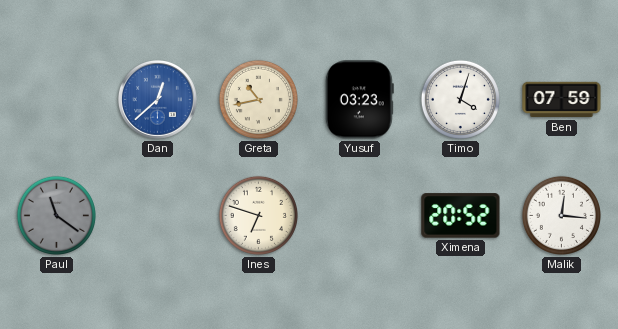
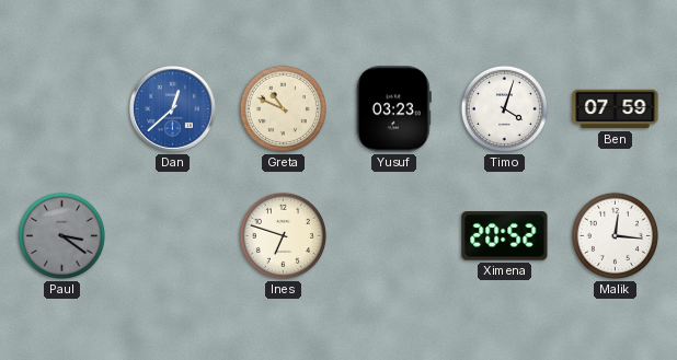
Greta: 10:43 -> 10:49 (283, 108)
Paul: 11:21 -> 3:21 (61, 235)
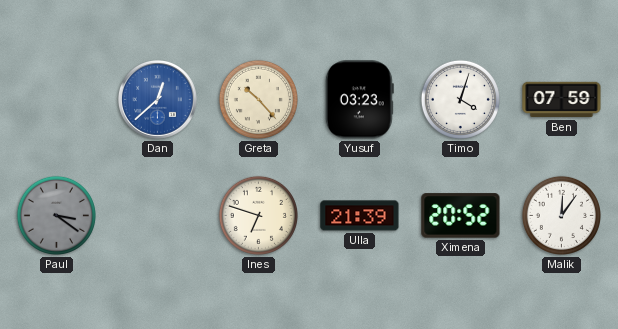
Greta: 10:49 -> 10:23 (258, 99)
Ulla: none -> 21:39 (360, 216)
Malik: 12:16 -> 12:06 (561, 215)
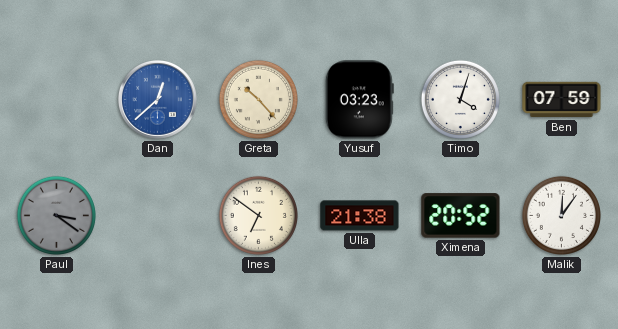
Ines: 6:48 -> 6:51 (258, 215)
Ulla: 21:39 -> 21:38 (360, 216)
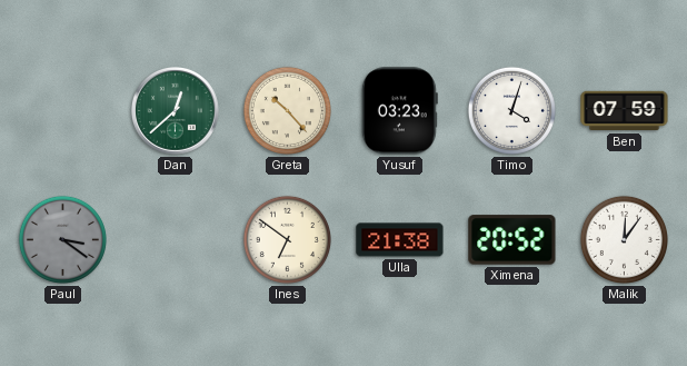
Dan dial: blue -> green (176, 111)
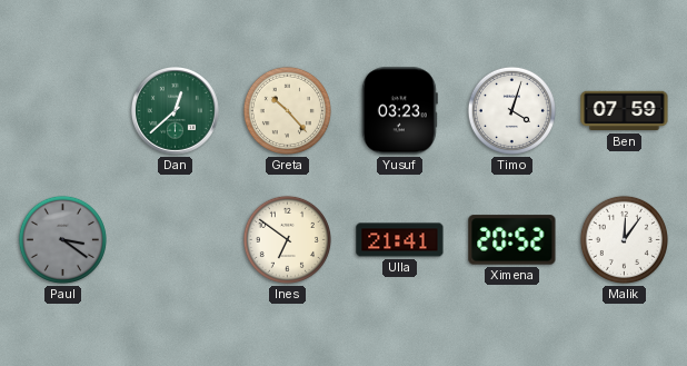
Ulla: 21:38 -> 21:41 (400, 240)
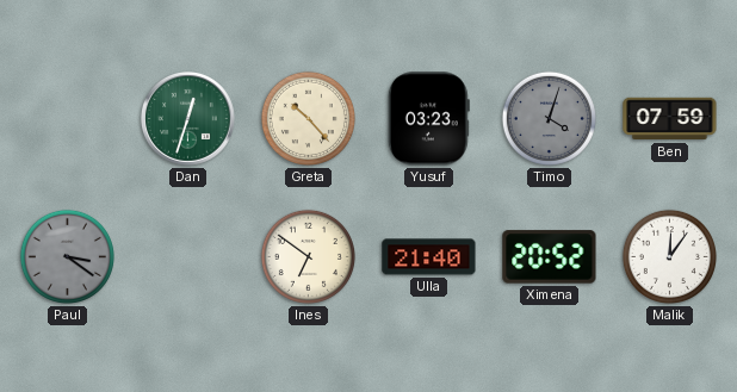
Dan: 12:38 -> 12:33 (188, 119)
Timo dial: white -> grey (549, 118)
Ulla: 21:41 -> 21:40 (429, 257)
